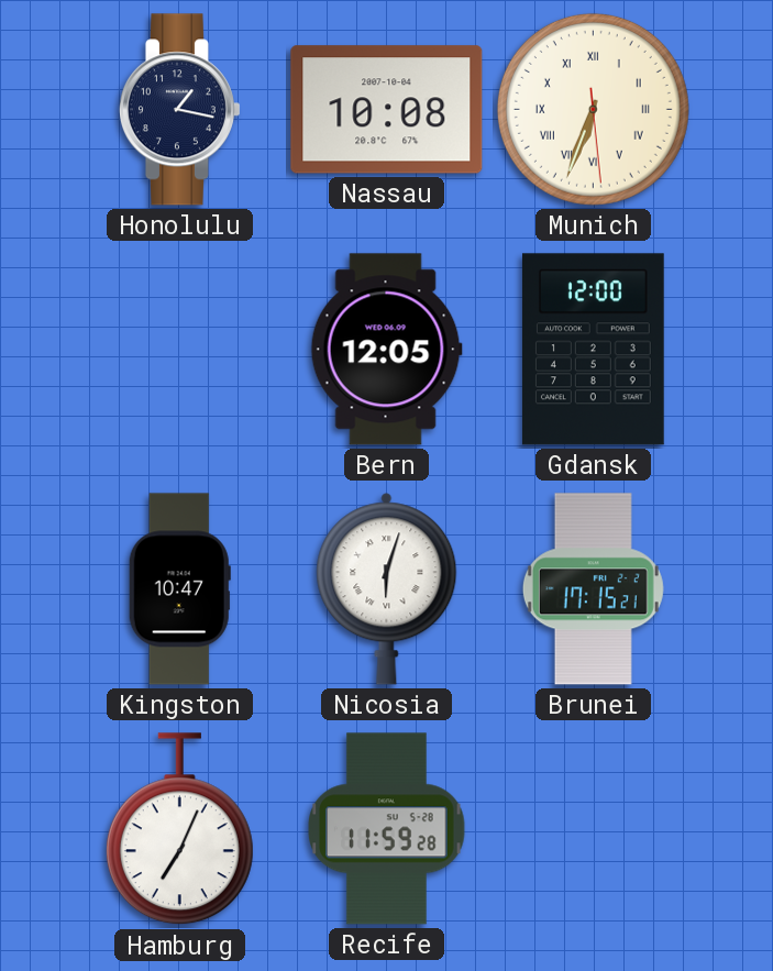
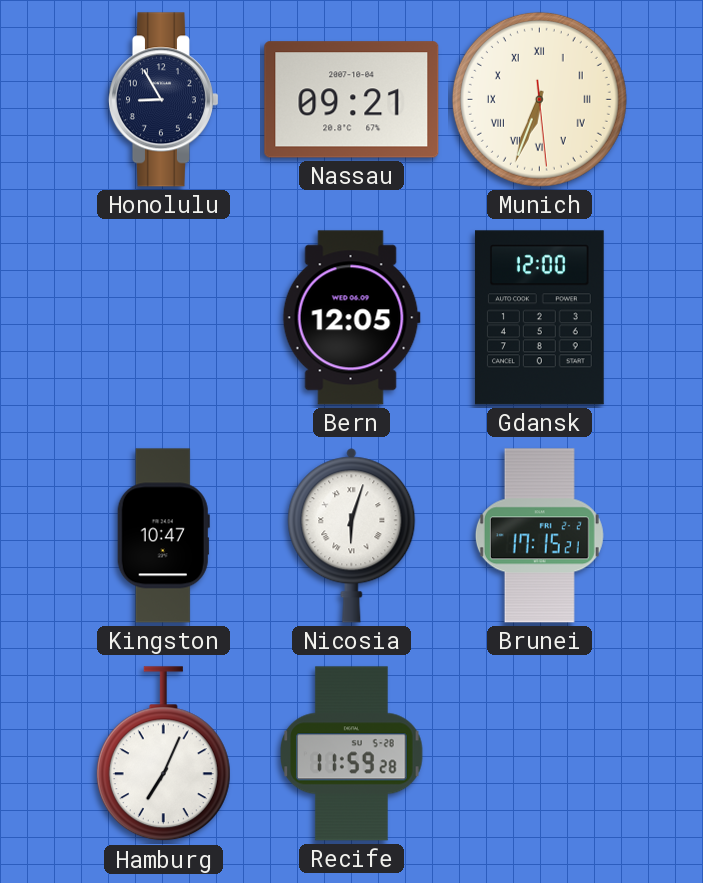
Honolulu: 1:17 -> 8:55 (163, 100)
Nassau: 10:08 -> 09:21 (352, 100)
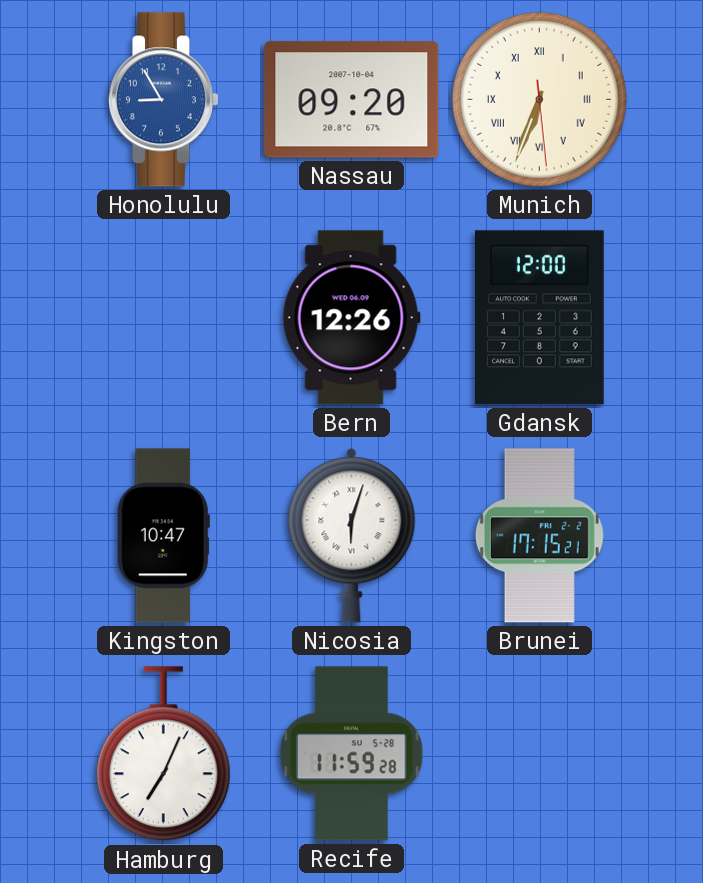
Honolulu dial: navy -> blue (163, 100)
Nassau: 09:21 -> 09:20 (352, 100)
Bern: 12:05 -> 12:26 (351, 318)
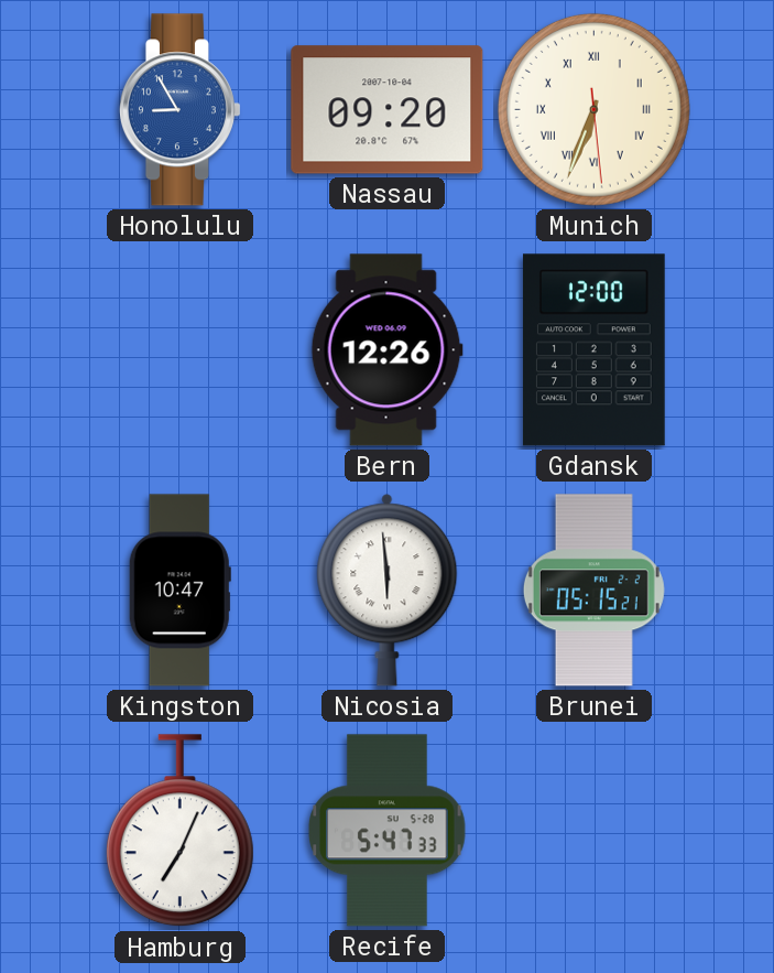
Nicosia: 6:03 -> 5:59 (388, 591)
Brunei: 17:15 -> 05:15 (593, 591)
Recife: 11:59 -> 5:47 (388, 831)
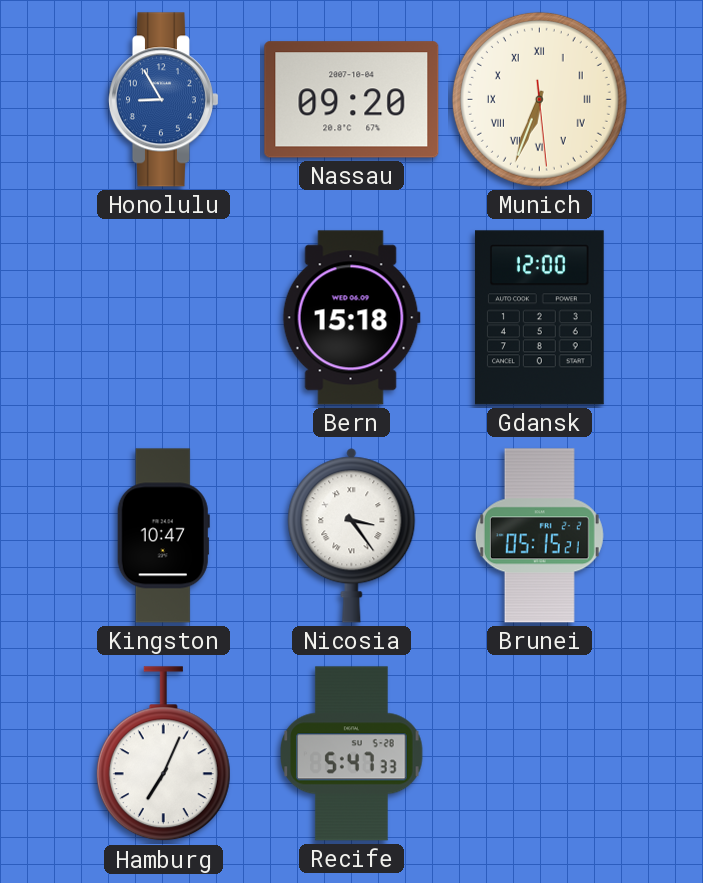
Bern: 12:26 -> 15:18 (351, 318)
Nicosia: 5:59 -> 3:24 (352, 536)
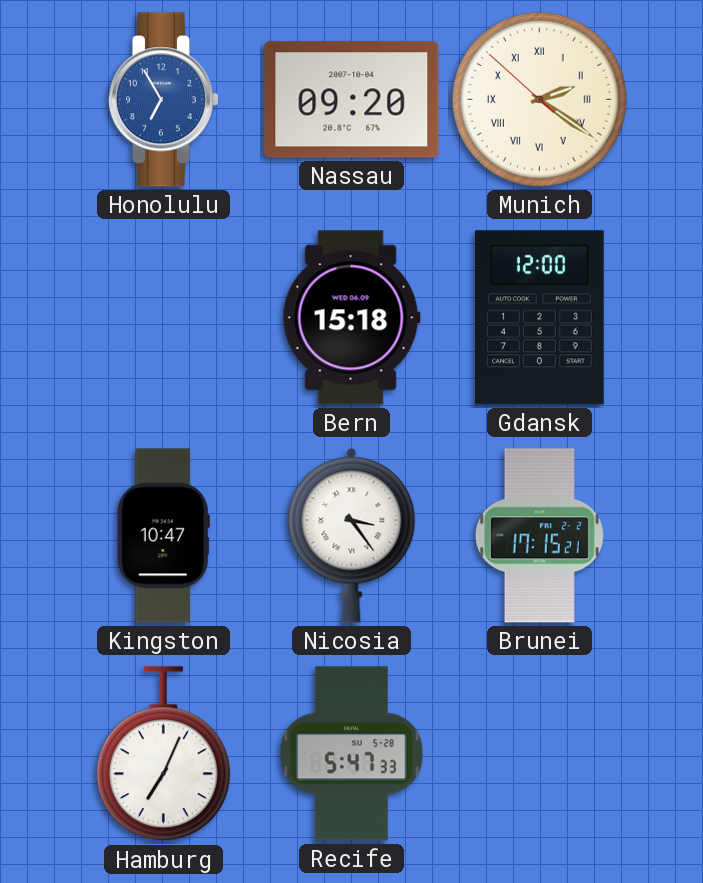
Honolulu: 8:55 -> 6:55 (163, 100)
Munich: 6:33 -> 2:20 (539, 99)
Brunei: 05:15 -> 17:15 (539, 536)
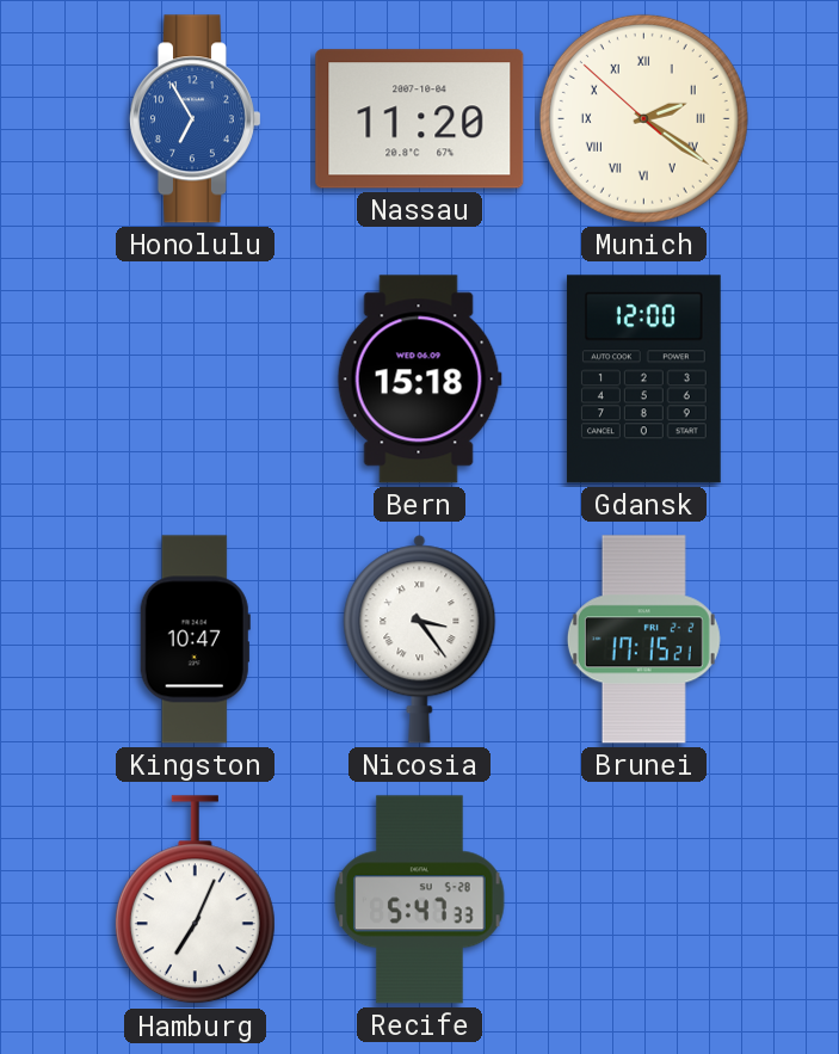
Nassau: 09:20 -> 11:20 (420, 119)
